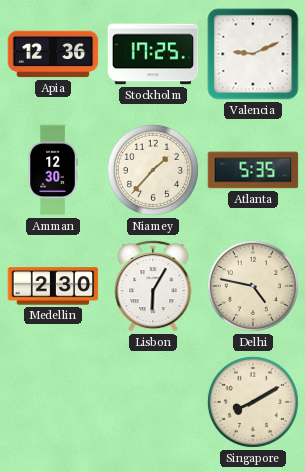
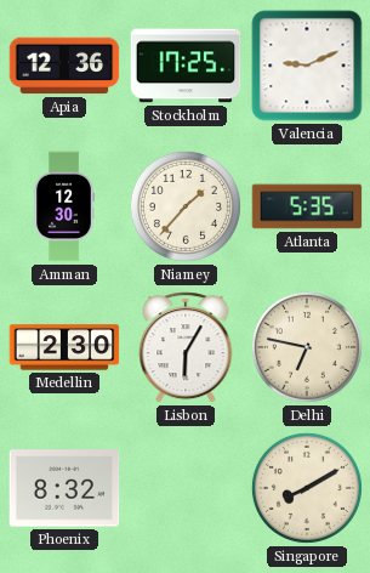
Delhi: 4:47 -> 6:47 (307, 347)
Phoenix: none -> 8:32 (64, 488)
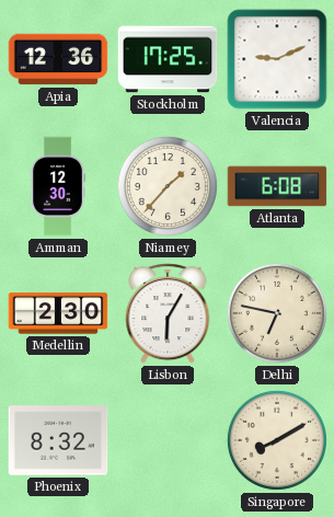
Atlanta: 5:35 -> 6:08 (277, 186)
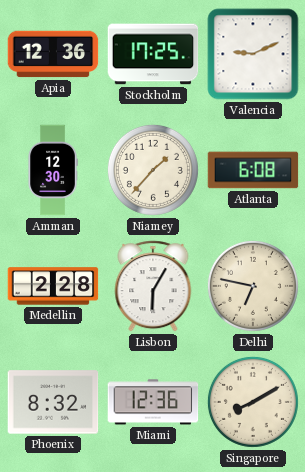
Medellin: 2:30 -> 2:28 (53, 286)
Miami: none -> 12:36 (153, 402)
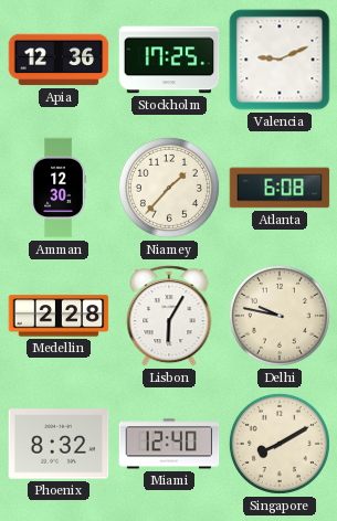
Delhi: 6:47 -> 9:47 (280, 316)
Miami: 12:36 -> 12:40 (169, 444)
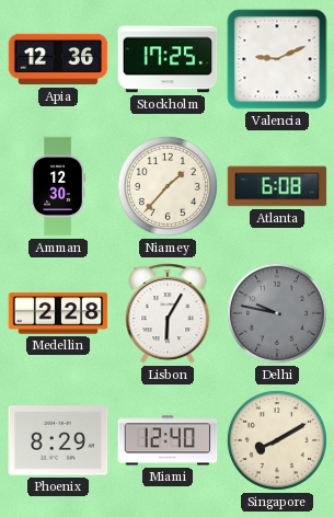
Delhi dial: cream -> grey (277, 313)
Phoenix: 8:32 -> 8:29 (58, 440)
